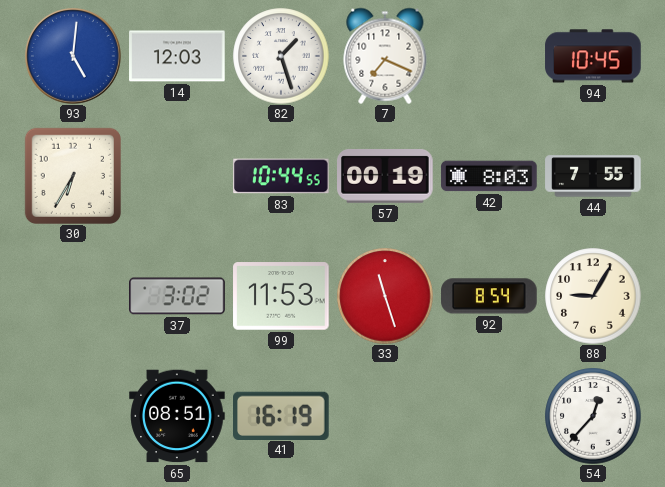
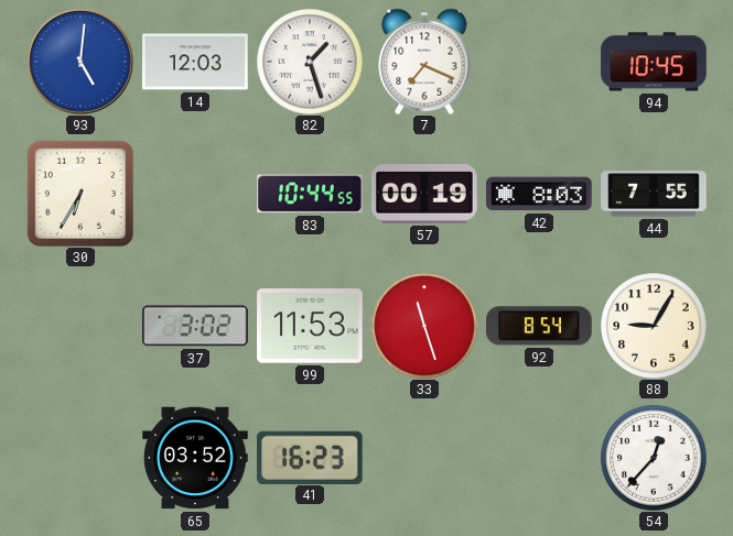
65: 08:51 -> 03:52 (195, 458)
41: 16:19 -> 16:23 (311, 457)
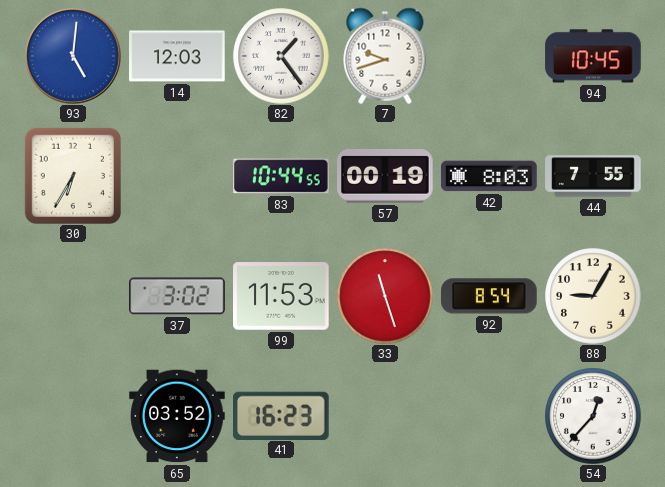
82: 1:27 -> 1:24 (281, 56)
7: 7:19 -> 9:42 (385, 56)
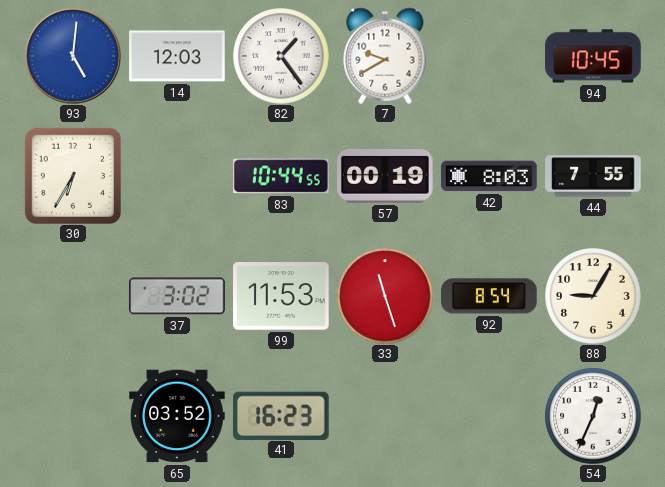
7: 9:42 -> 9:40 (385, 56)
54: 12:37 -> 12:34 (593, 416)
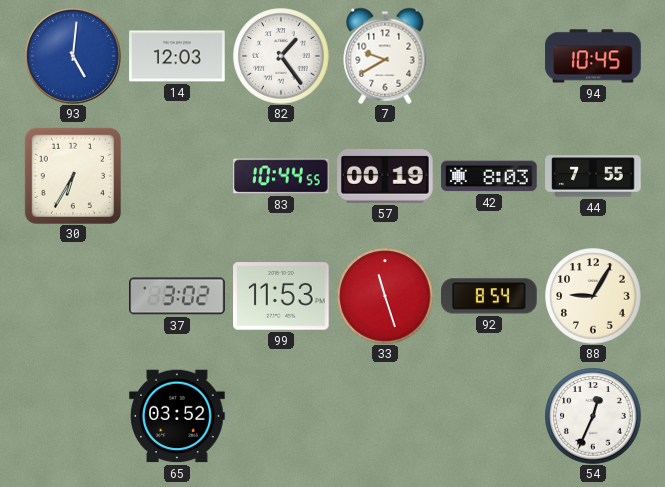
41: 16:23 -> none (282, 415)
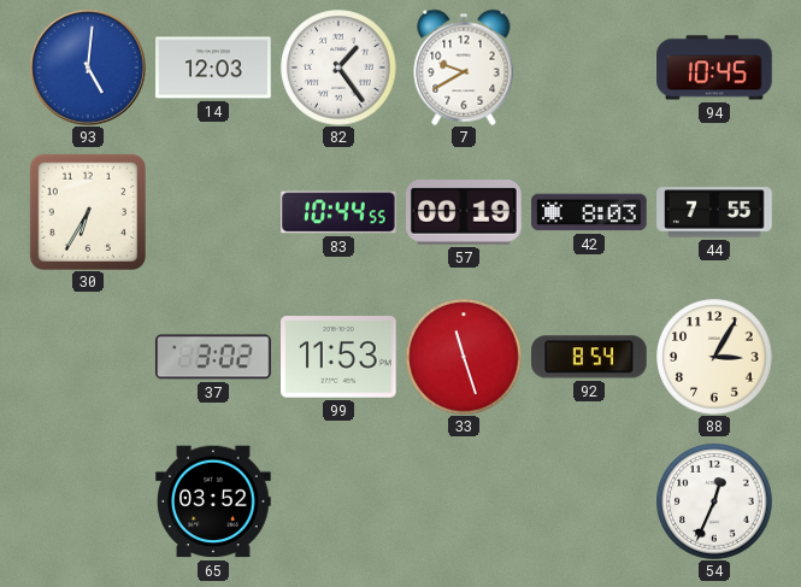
88: 9:05 -> 3:05 (714, 357)
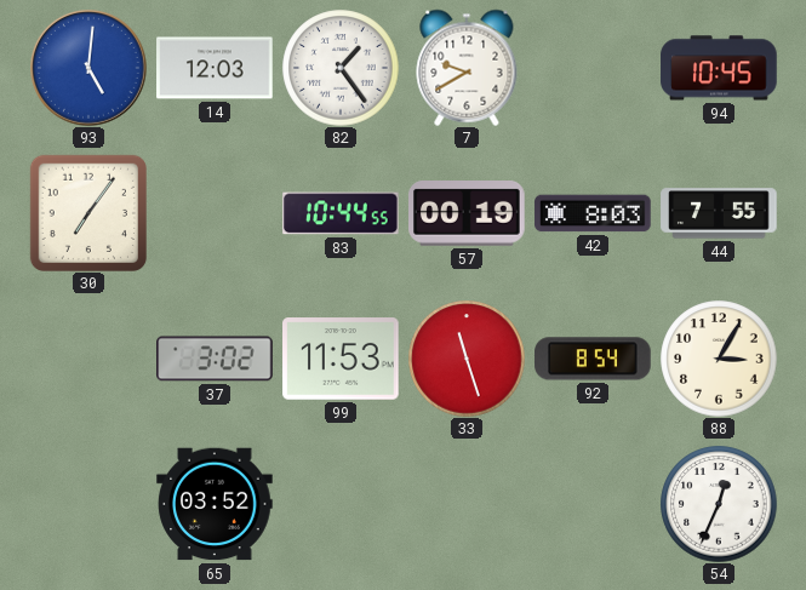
30: 6:35 -> 7:06 (88, 213)
